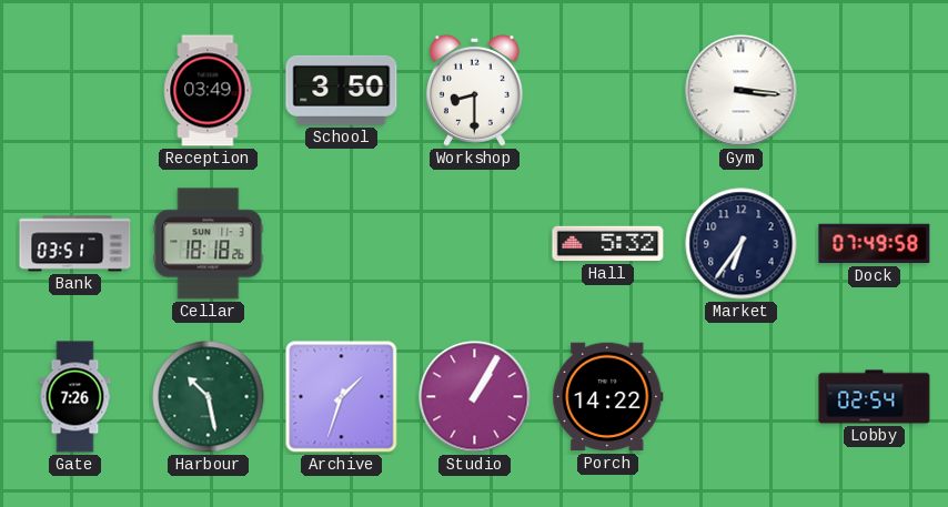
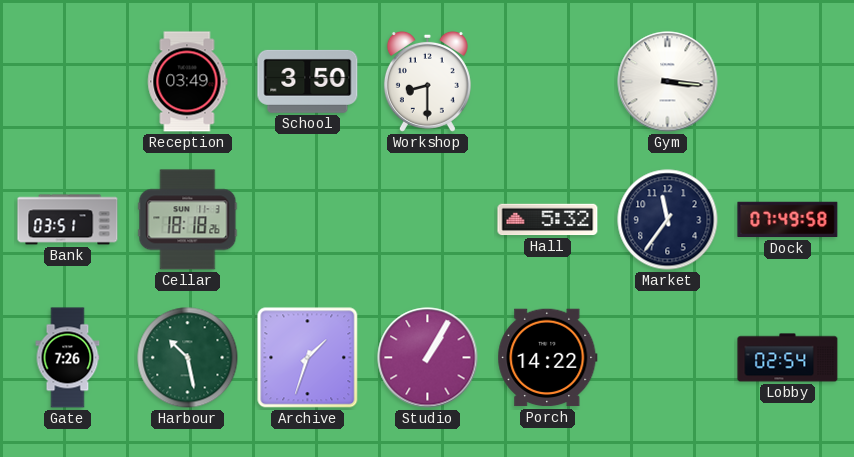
Market: 6:36 -> 11:36 (668, 220)
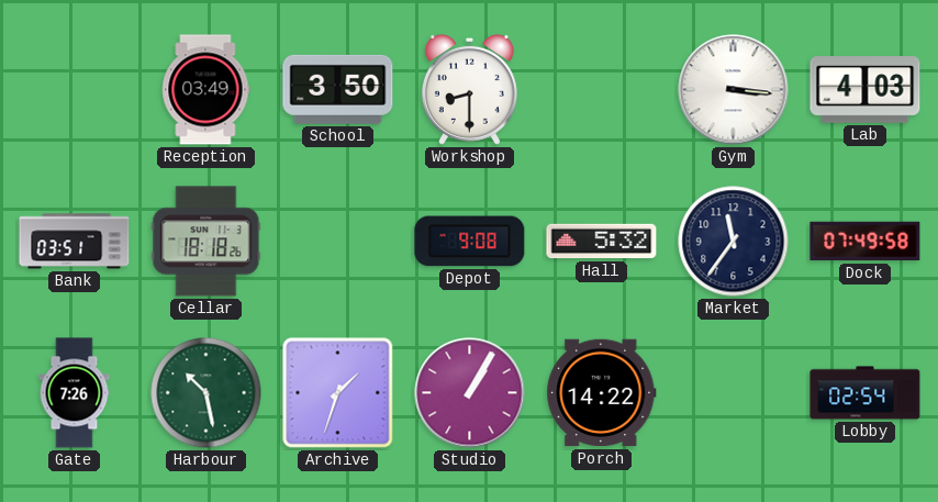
Lab: none -> 4:03 (866, 90)
Depot: none -> 9:08 (470, 242)
